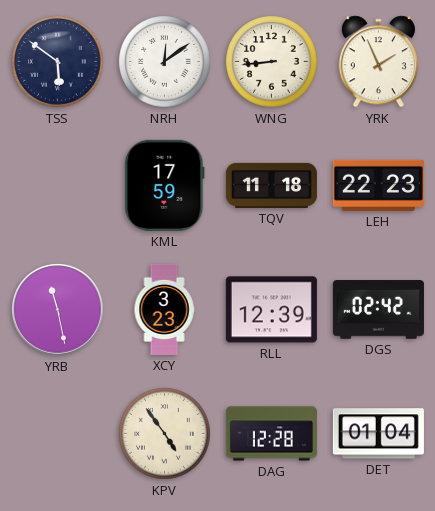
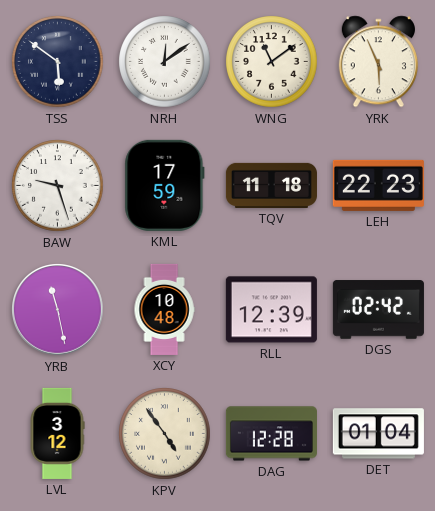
WNG: 8:44 -> 11:09 (272, 62)
YRK: 1:56 -> 5:56 (378, 62)
BAW: none -> 9:27 (58, 186)
XCY: 3:23 -> 10:48 (164, 309)
LVL: none -> 3:12 (57, 433)
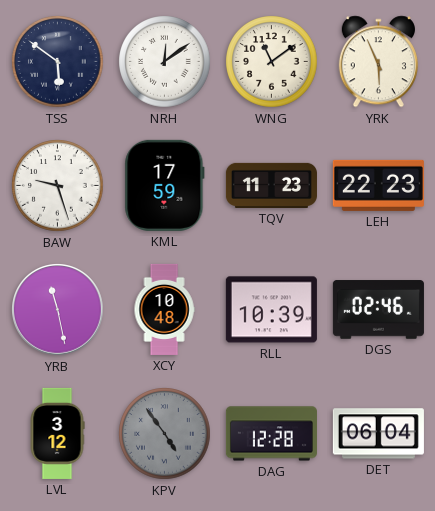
TQV: 11:18 -> 11:23 (271, 185)
RLL: 12:39 -> 10:39 (271, 310)
DGS: 02:42 -> 02:46 (378, 310)
KPV dial: cream -> grey (165, 434)
DET: 01:04 -> 06:04 (378, 434)
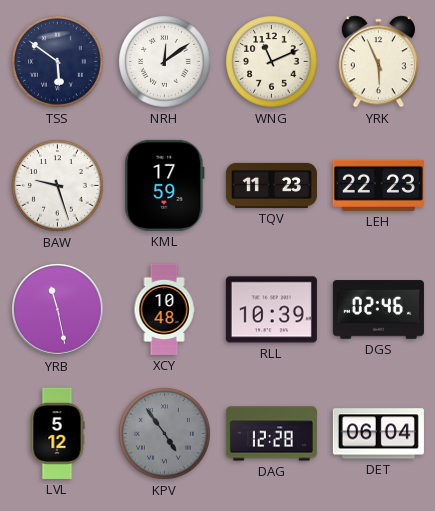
WNG: 11:09 -> 11:11 (272, 62)
LVL: 3:12 -> 5:12 (57, 433)
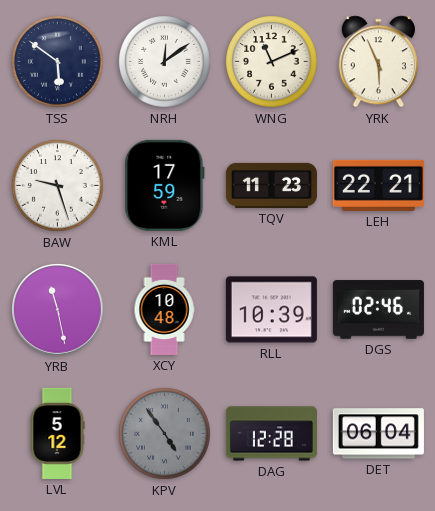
LEH: 22:23 -> 22:21 (378, 185)
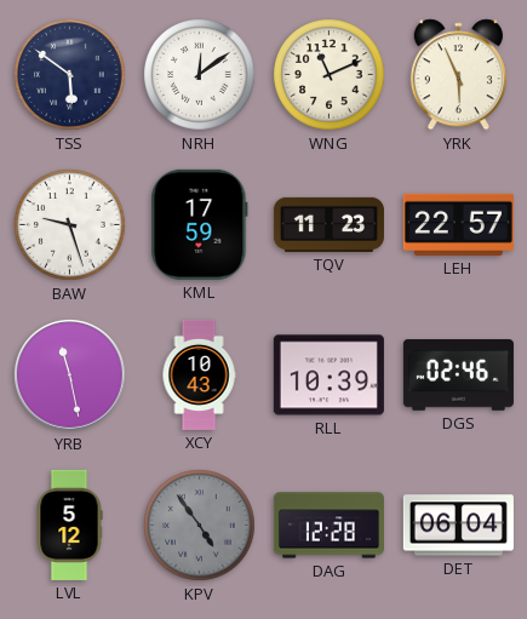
LEH: 22:21 -> 22:57 (458, 224)
XCY: 10:48 -> 10:43 (199, 374)
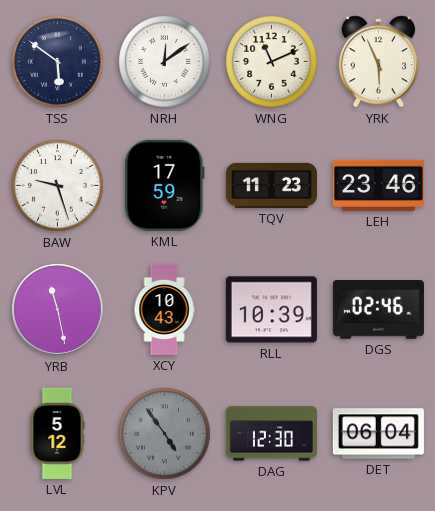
LEH: 22:57 -> 23:46 (378, 185)
DAG: 12:28 -> 12:30 (271, 434)
